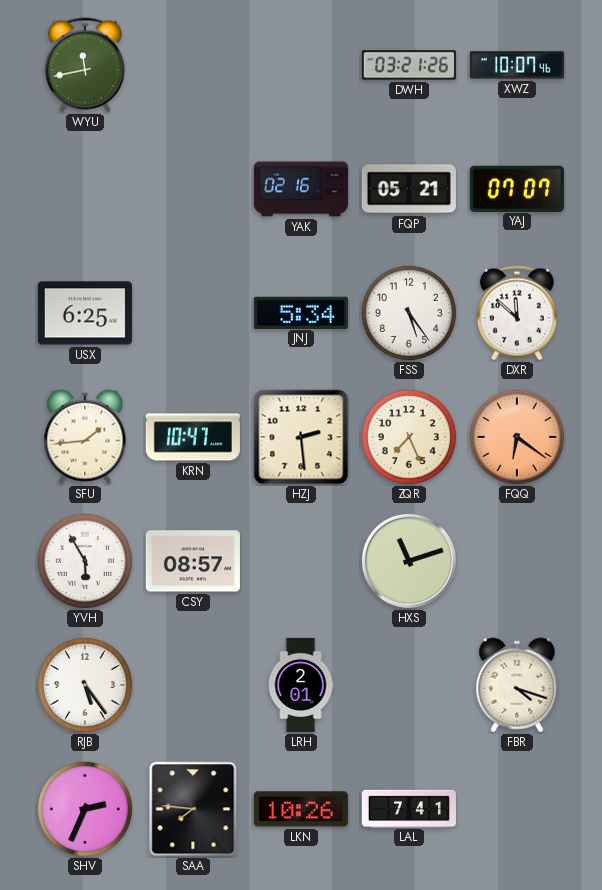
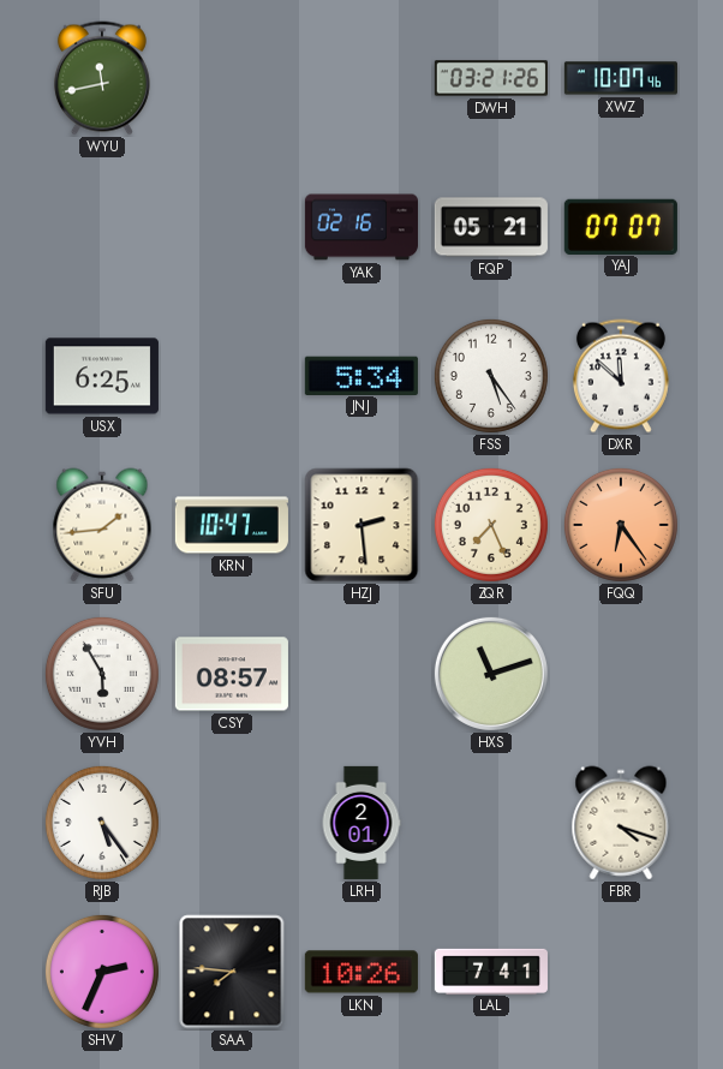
FQQ: 6:21 -> 6:24 (621, 525)
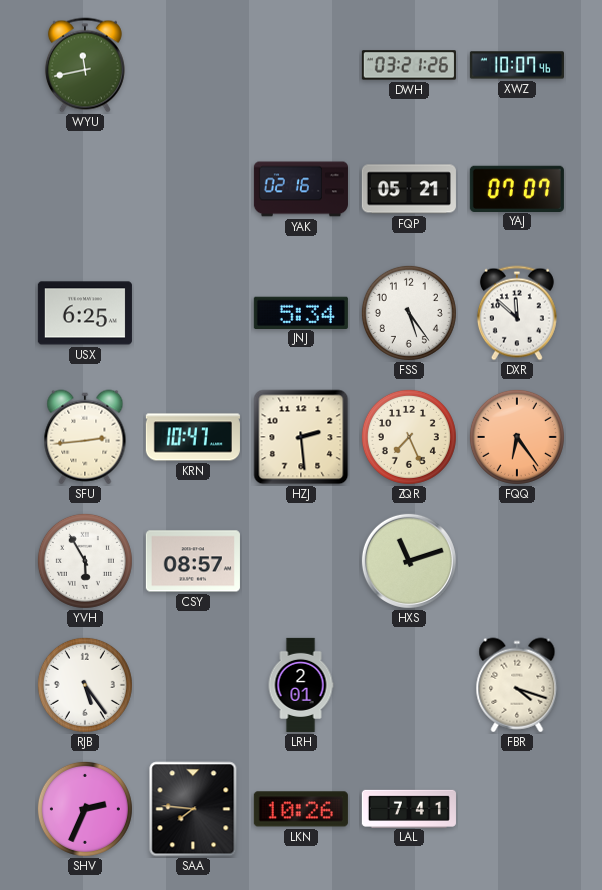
SFU: 1:44 -> 2:44 (85, 437)
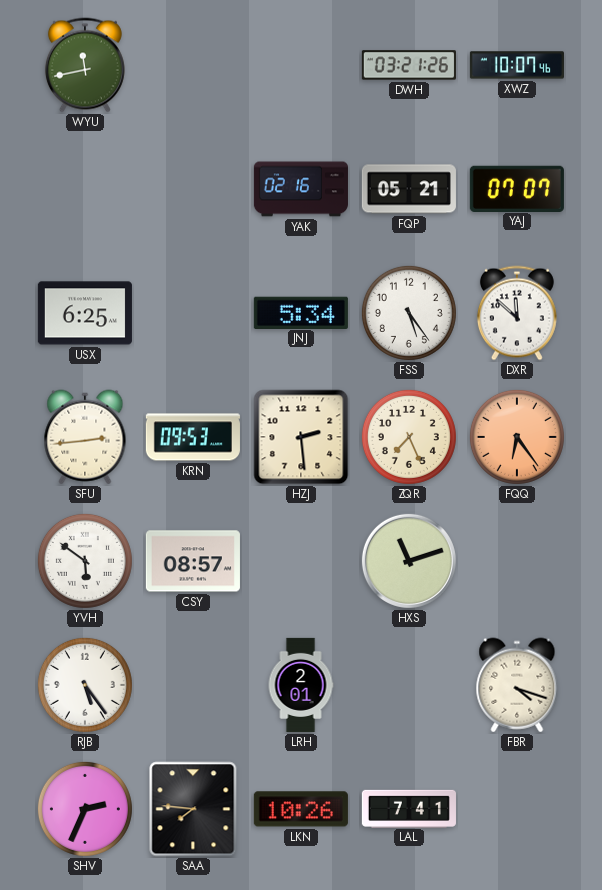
KRN: 10:47 -> 09:53 (193, 437)
YVH: 5:55 -> 5:51 (85, 561)
